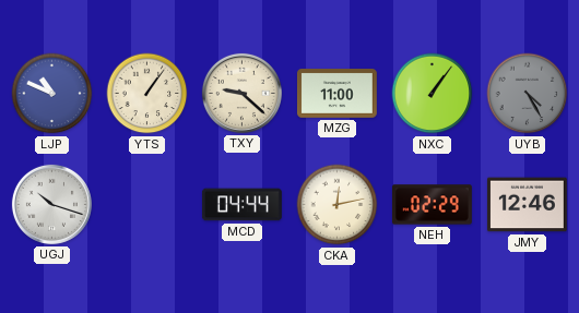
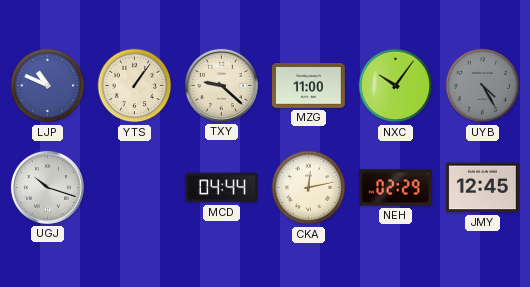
NXC: 1:06 -> 10:06 (396, 86)
JMY: 12:46 -> 12:45 (482, 188)
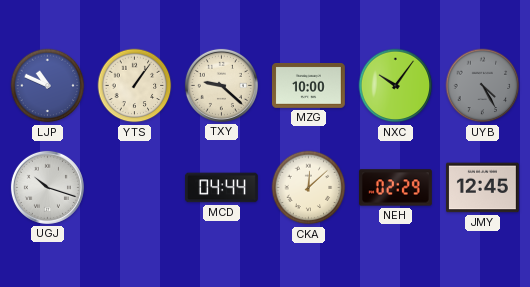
MZG: 11:00 -> 10:00 (308, 86)
CKA: 12:13 -> 12:08 (309, 188)
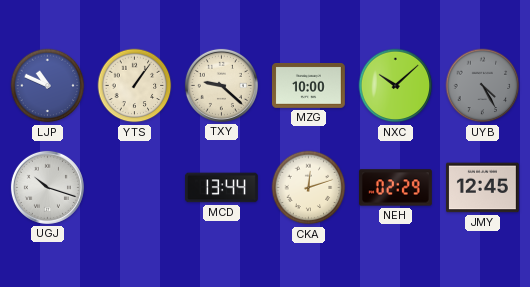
NXC: 10:06 -> 10:08 (396, 86)
MCD: 04:44 -> 13:44 (221, 188)
CKA: 12:08 -> 12:12 (309, 188)
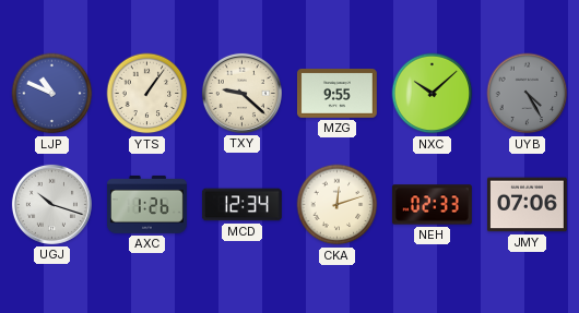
MZG: 10:00 -> 9:55 (336, 94)
AXC: none -> 1:26 (146, 204)
MCD: 13:44 -> 12:34 (241, 205)
NEH: 02:29 -> 02:33 (432, 205)
JMY: 12:45 -> 07:06 (527, 205)
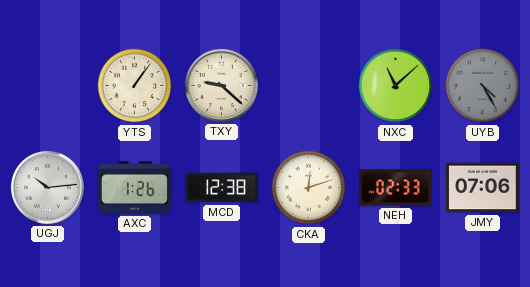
LJP: 10:49 -> none (52, 94)
MZG: 9:55 -> none (336, 94)
NXC: 10:08 -> 11:08 (396, 86)
UGJ: 10:18 -> 10:14 (47, 187)
MCD: 12:34 -> 12:38 (221, 188)
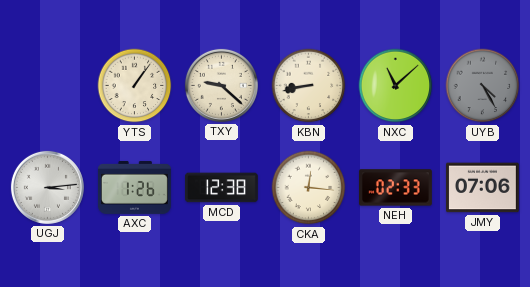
KBN: none -> 8:43 (309, 86)
UGJ: 10:14 -> 3:14 (47, 187)
CKA: 12:12 -> 12:16 (309, 188)
